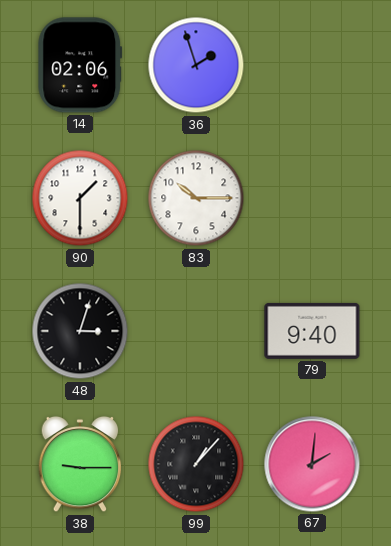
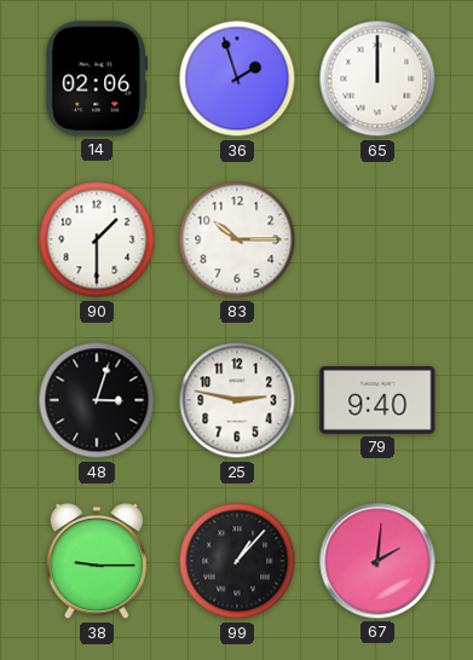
65: none -> 12:00 (377, 79)
25: none -> 2:47 (237, 400)
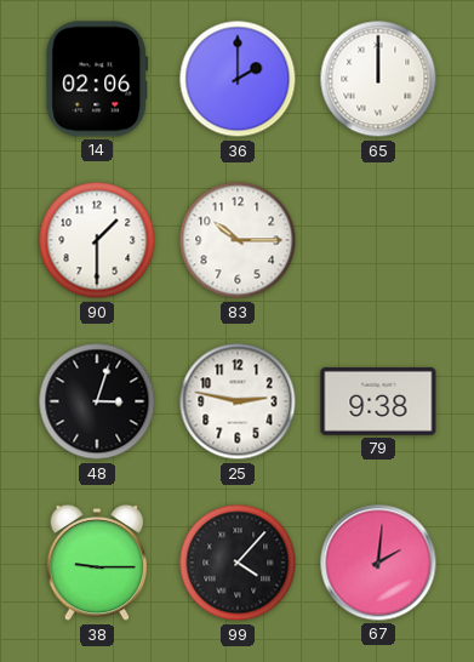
36: 1:57 -> 2:00 (238, 79)
79: 9:40 -> 9:38 (378, 401)
99: 1:07 -> 4:07 (238, 563)
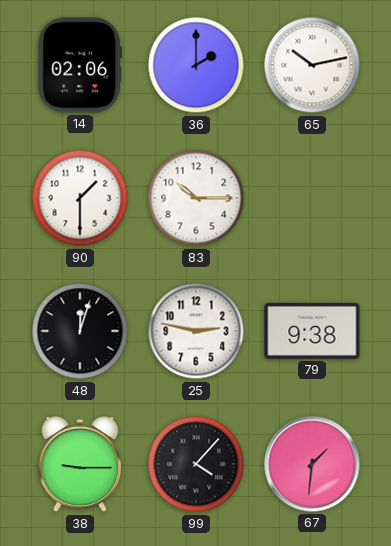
65: 12:00 -> 10:13 (312, 65)
48: 3:03 -> 12:03 (80, 331)
67: 2:01 -> 1:31 (312, 464)
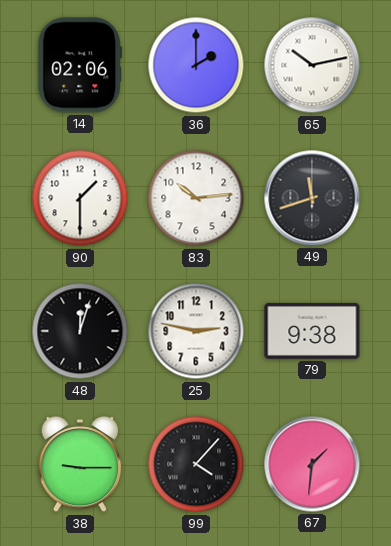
83: 10:15 -> 10:14 (196, 198)
49: none -> 11:42 (312, 198)
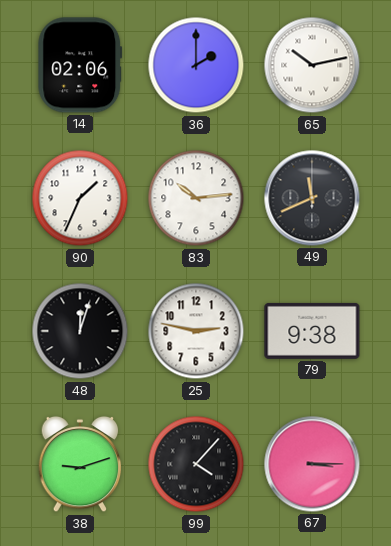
90: 1:30 -> 1:34 (80, 198)
49: 11:42 -> 11:41 (312, 198)
38: 9:15 -> 9:12 (80, 464)
67: 1:31 -> 3:15 (312, 464)
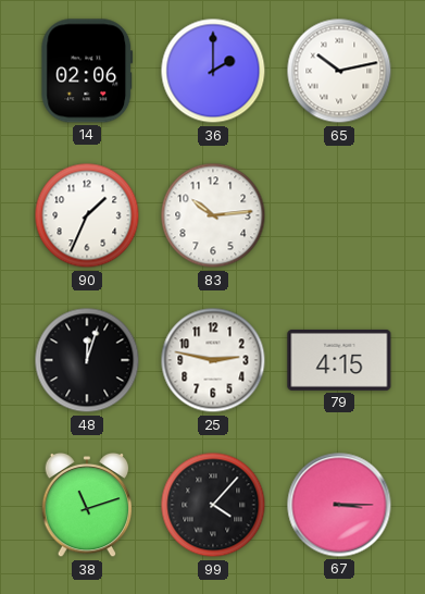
49: 11:41 -> none (312, 198)
79: 9:38 -> 4:15 (339, 360)
38: 9:12 -> 11:12 (87, 505)
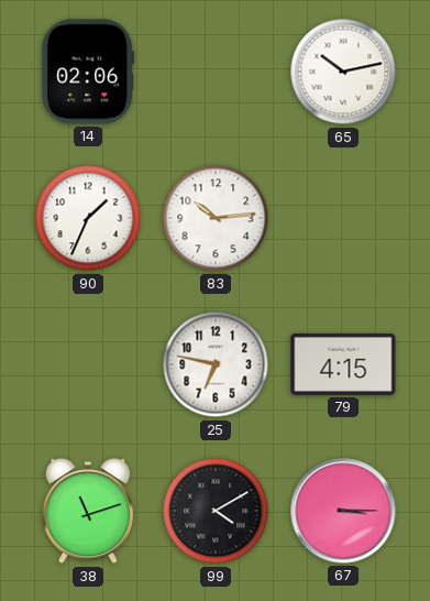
36: 2:00 -> none (213, 71)
48: 12:03 -> none (87, 360)
25: 2:47 -> 6:47 (216, 364)
99: 4:07 -> 4:10 (216, 511)
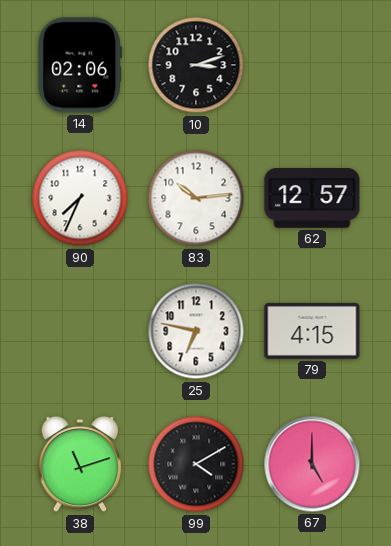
10: none -> 3:12 (196, 65)
65: 10:13 -> none (343, 72)
90: 1:34 -> 7:34 (80, 198)
62: none -> 12:57 (312, 198)
67: 3:15 -> 5:00 (312, 464)
